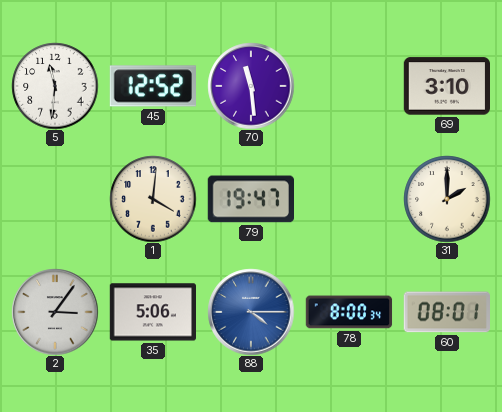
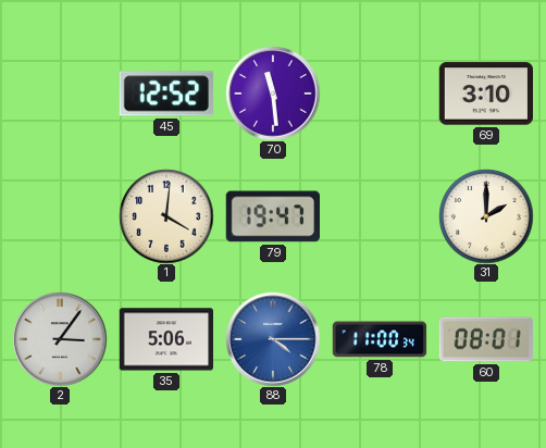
5: 11:31 -> none (55, 86)
78: 8:00 -> 11:00 (380, 339)
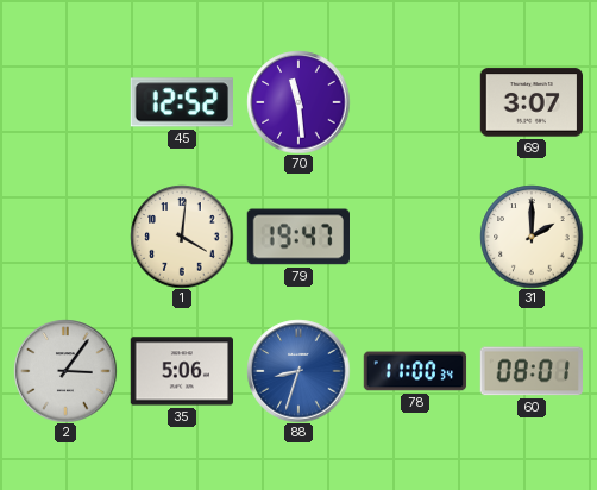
69: 3:10 -> 3:07 (530, 102)
88: 4:15 -> 8:33 (298, 371)
